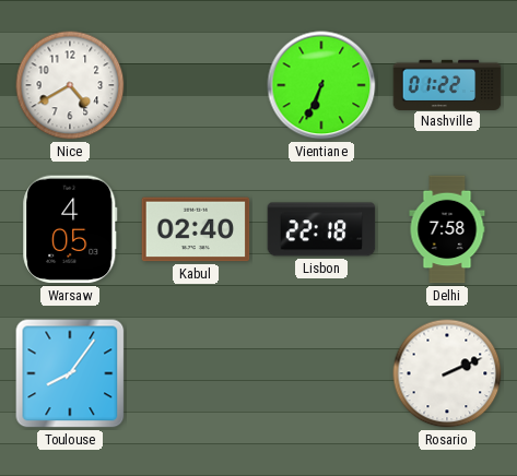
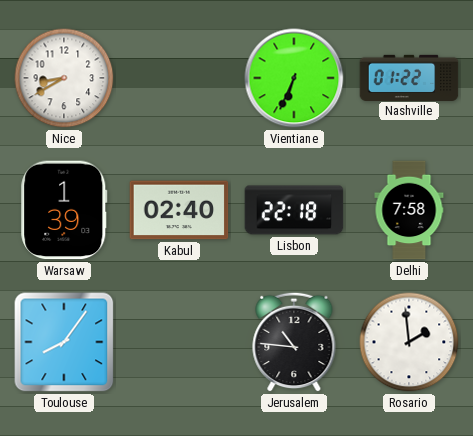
Nice: 4:40 -> 8:40 (64, 78)
Warsaw: 4:05 -> 1:39 (64, 210)
Jerusalem: none -> 10:46 (294, 342)
Rosario: 2:11 -> 1:59 (409, 342)
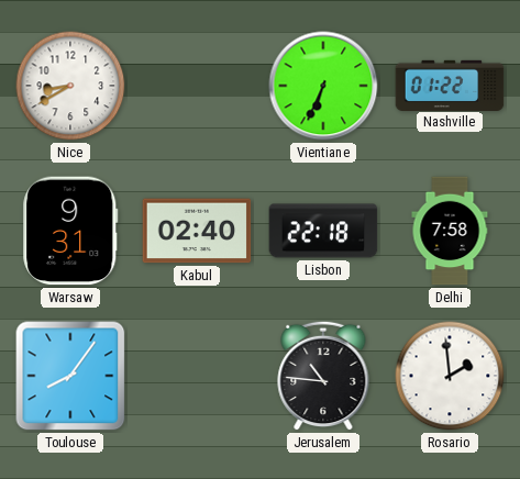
Warsaw: 1:39 -> 9:31 (70, 231)
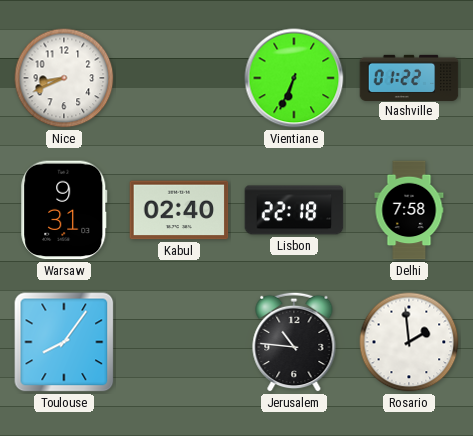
Nice: 8:40 -> 8:41 (64, 78)
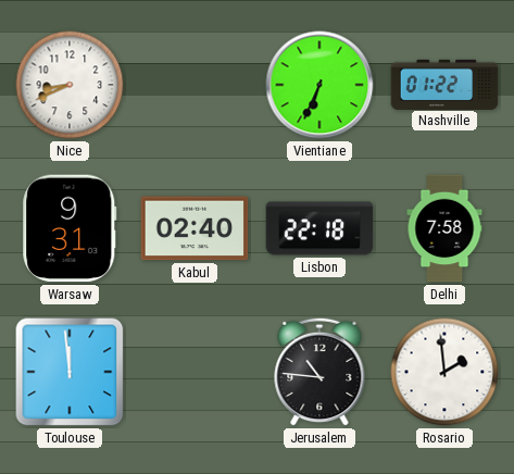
Toulouse: 8:06 -> 11:59 (70, 372)
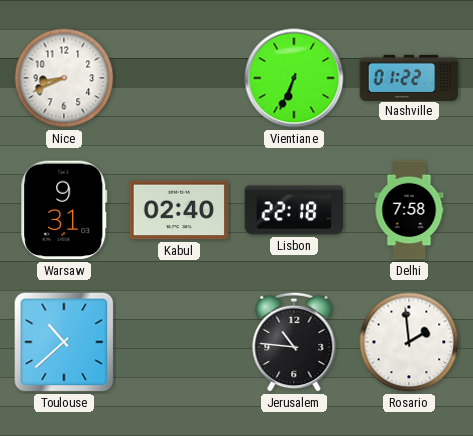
Toulouse: 11:59 -> 10:38 (64, 342)
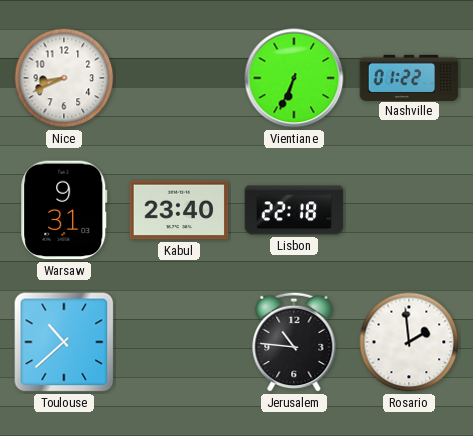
Kabul: 02:40 -> 23:40 (179, 210)
Delhi: 7:58 -> none (409, 210)
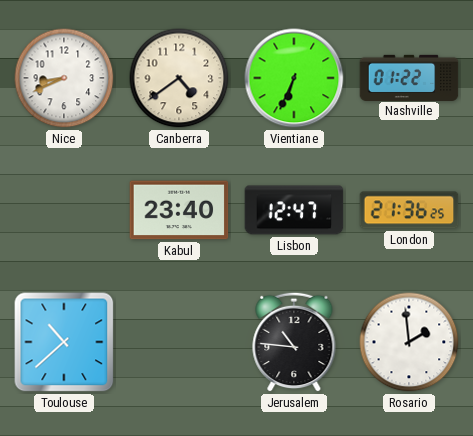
Canberra: none -> 4:39 (179, 78)
Warsaw: 9:31 -> none (64, 210)
Lisbon: 22:18 -> 12:47 (294, 210)
London: none -> 21:36 (409, 210)
